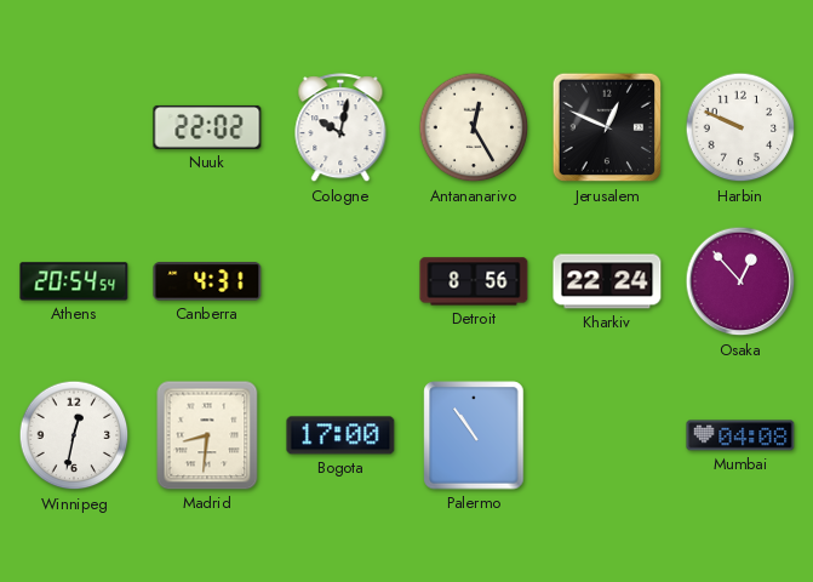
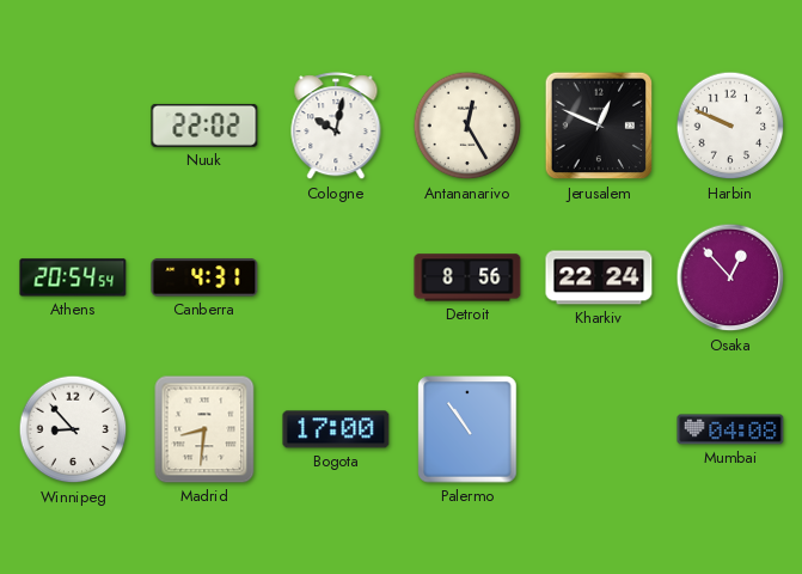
Winnipeg: 12:32 -> 8:53 (73, 429)
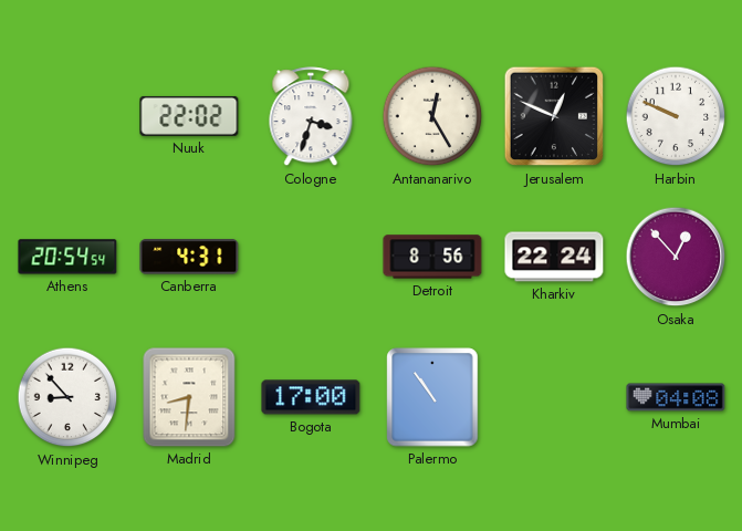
Cologne: 10:02 -> 3:33 (311, 117)
